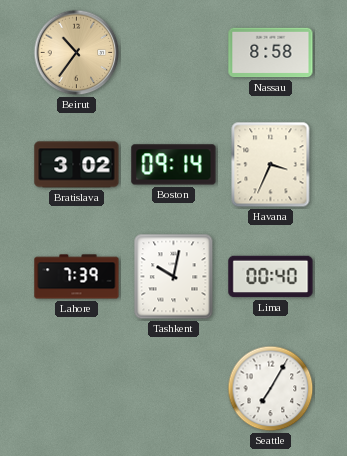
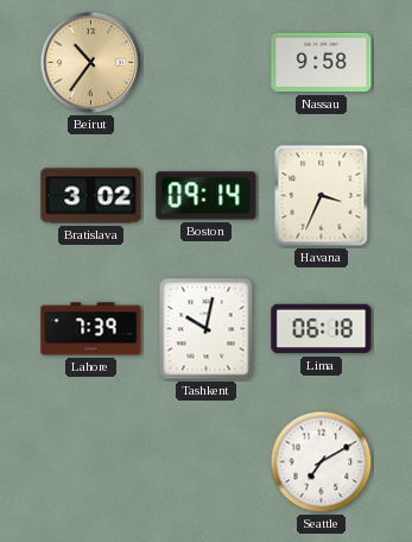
Nassau: 8:58 -> 9:58 (322, 63)
Lima: 00:40 -> 06:18 (322, 329)
Seattle: 7:05 -> 7:10 (322, 462)
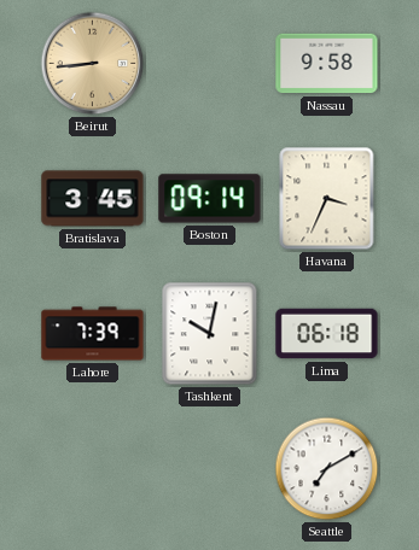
Beirut: 10:36 -> 8:44 (93, 64)
Bratislava: 3:02 -> 3:45 (93, 199)
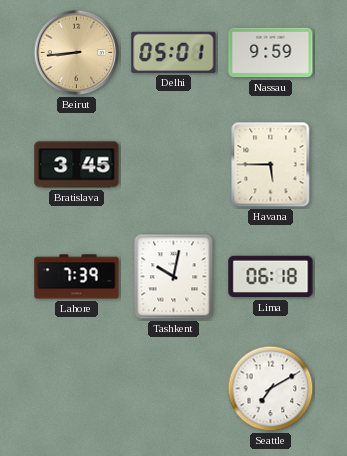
Delhi: none -> 05:01 (174, 52)
Nassau: 9:58 -> 9:59 (271, 53)
Boston: 09:14 -> none (210, 199)
Havana: 3:34 -> 5:45 (271, 165)
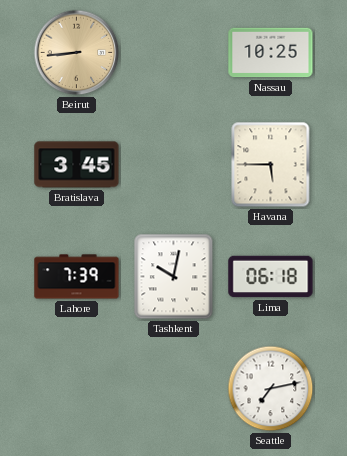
Delhi: 05:01 -> none (174, 52)
Nassau: 9:59 -> 10:25 (271, 53)
Seattle: 7:10 -> 7:13 (271, 389)
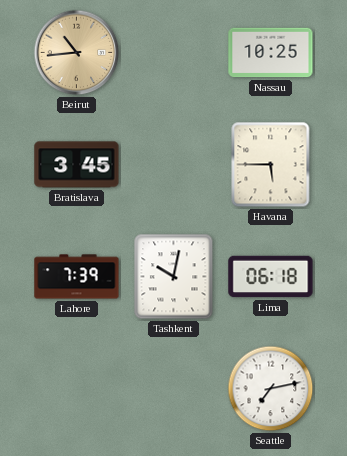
Beirut: 8:44 -> 10:44 (77, 53)
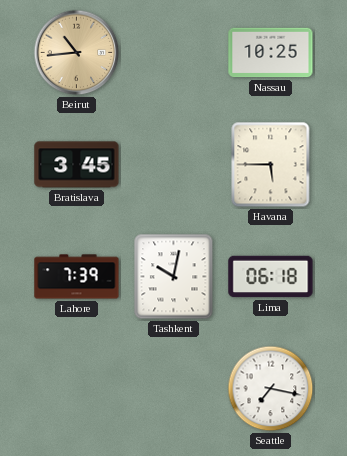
Seattle: 7:13 -> 7:17 (271, 389)
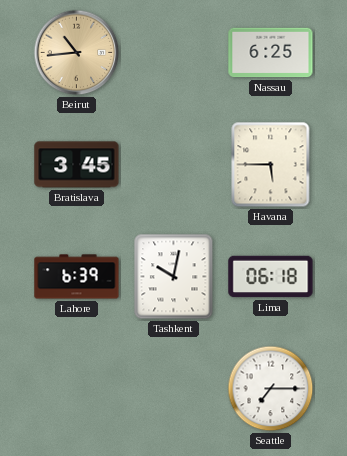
Nassau: 10:25 -> 6:25 (271, 53)
Lahore: 7:39 -> 6:39 (77, 277)
Seattle: 7:17 -> 7:15 (271, 389)
